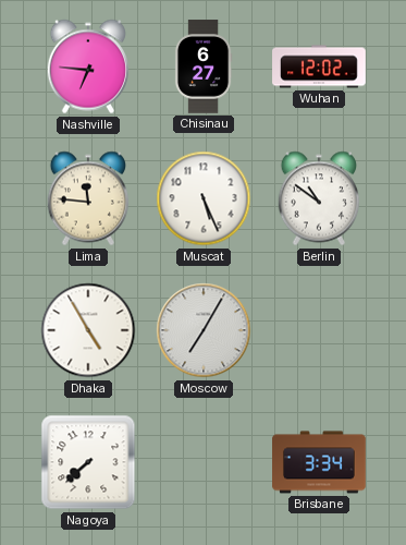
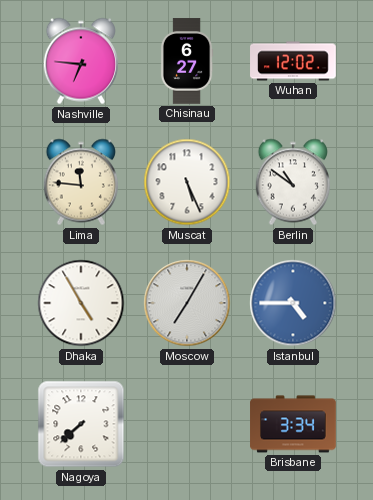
Istanbul: none -> 4:45 (293, 303)
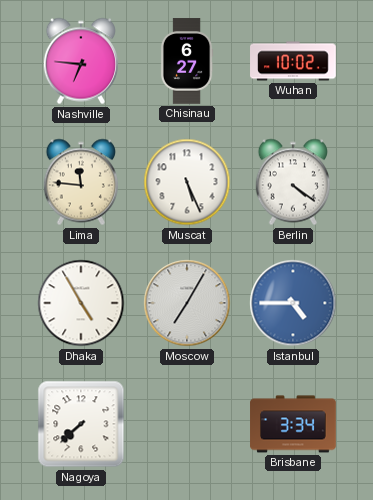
Wuhan: 12:02 -> 10:02 (293, 61)
Berlin: 10:51 -> 4:21 (292, 182)
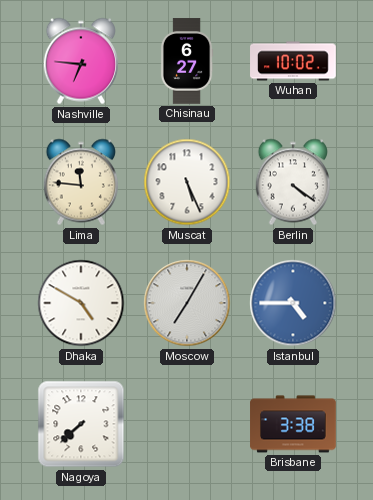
Dhaka: 4:55 -> 4:50 (81, 303)
Brisbane: 3:34 -> 3:38 (293, 424)
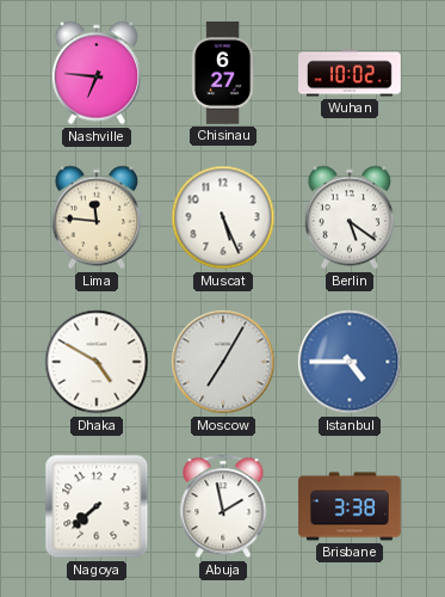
Berlin: 4:21 -> 5:21 (348, 217)
Abuja: none -> 1:58 (223, 506)
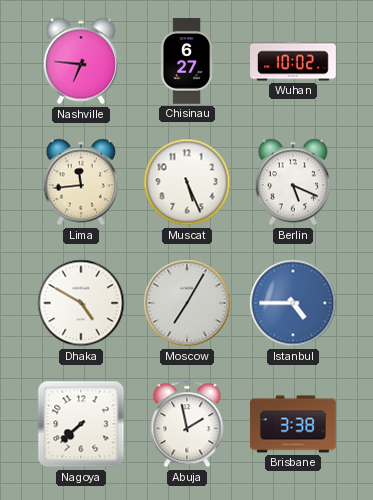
Lima: 11:46 -> 11:44 (80, 182)
Berlin: 5:21 -> 5:19 (292, 182)
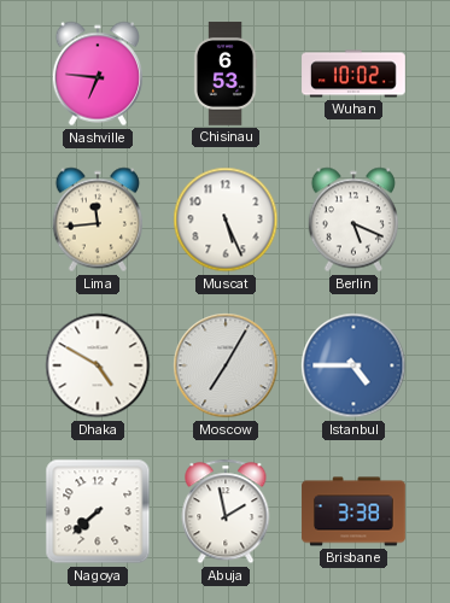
Chisinau: 6:27 -> 6:53 (226, 74)
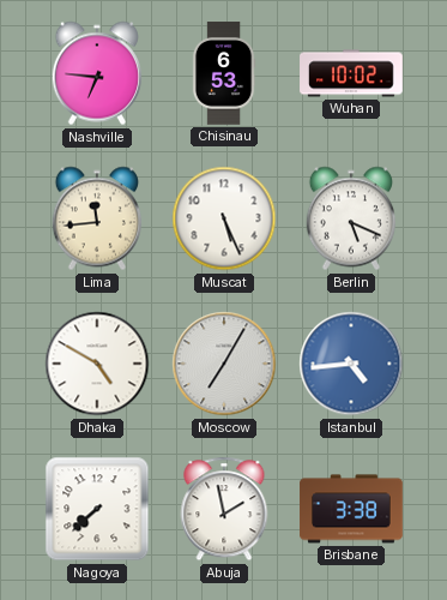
Istanbul: 4:45 -> 4:44 (351, 364)
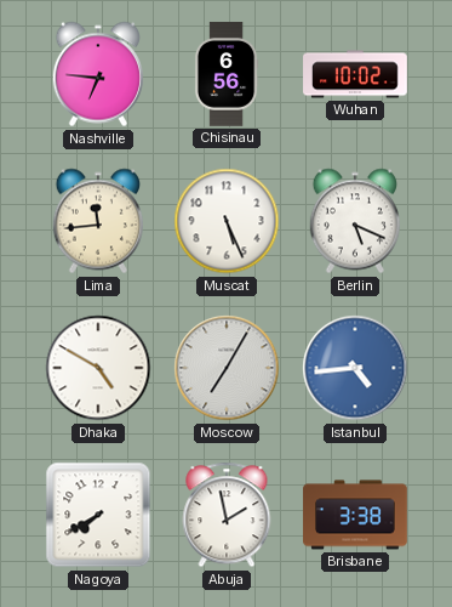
Chisinau: 6:53 -> 6:56 (227, 74)
Nagoya: 7:38 -> 7:40 (98, 515)
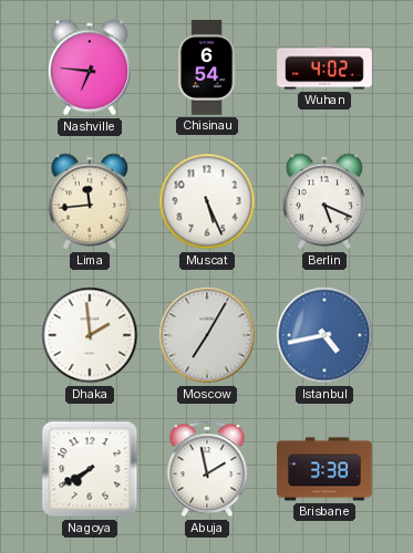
Chisinau: 6:56 -> 6:54 (207, 67)
Wuhan: 10:02 -> 4:02 (324, 67)
Dhaka: 4:50 -> 1:59 (90, 335)
Istanbul: 4:44 -> 4:43 (324, 335)
